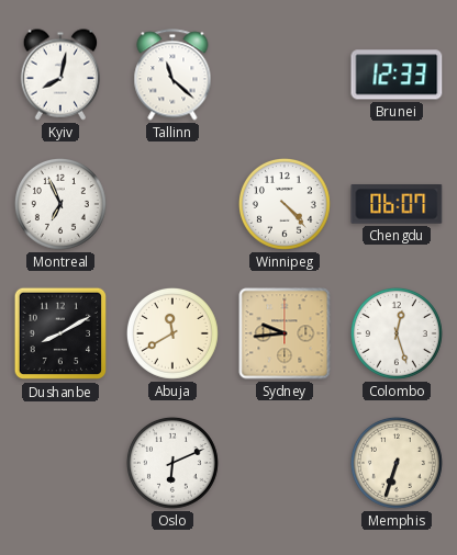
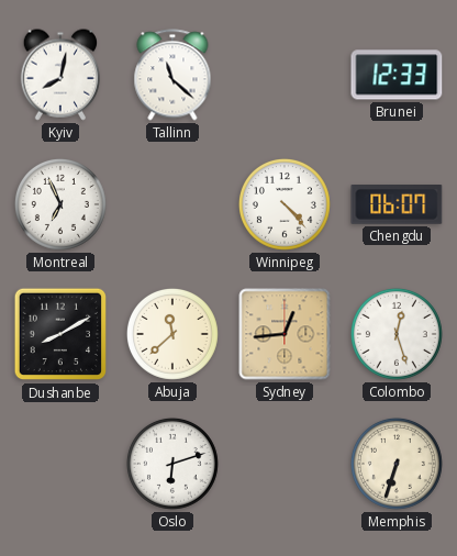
Abuja: 11:40 -> 11:38 (172, 334)
Sydney: 9:44 -> 12:44 (285, 334)
Oslo: 6:11 -> 6:12 (172, 464)
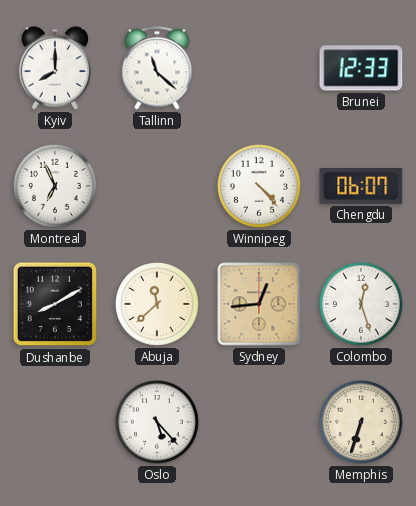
Kyiv: 8:02 -> 8:00 (54, 68)
Oslo: 6:12 -> 5:23 (157, 422)
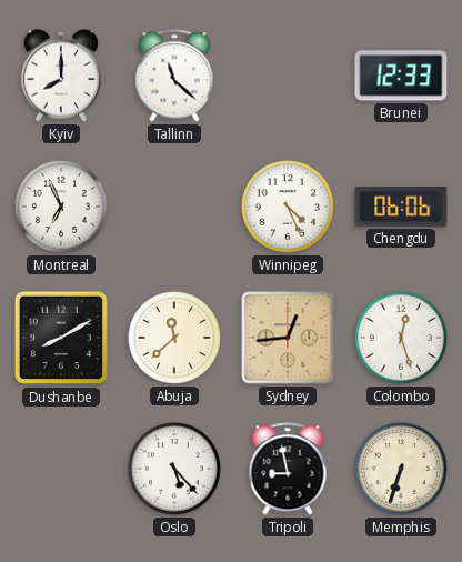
Winnipeg: 4:23 -> 4:26 (288, 207)
Chengdu: 06:07 -> 06:06 (401, 208)
Tripoli: none -> 8:58 (288, 469)
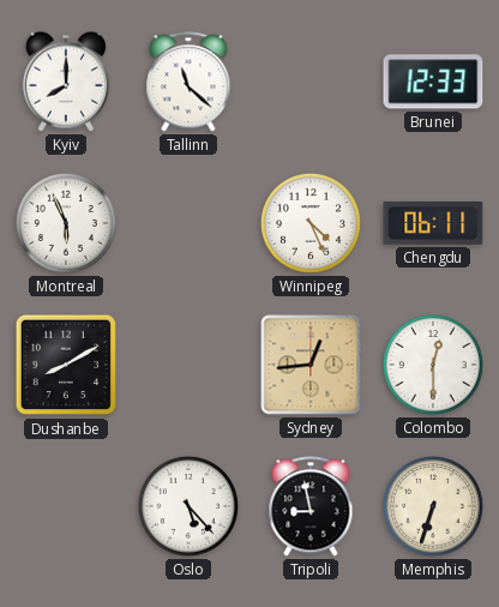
Montreal: 6:56 -> 5:56 (66, 223)
Chengdu: 06:06 -> 06:11 (433, 224)
Abuja: 11:38 -> none (174, 338)
Colombo: 12:27 -> 12:30 (433, 365)
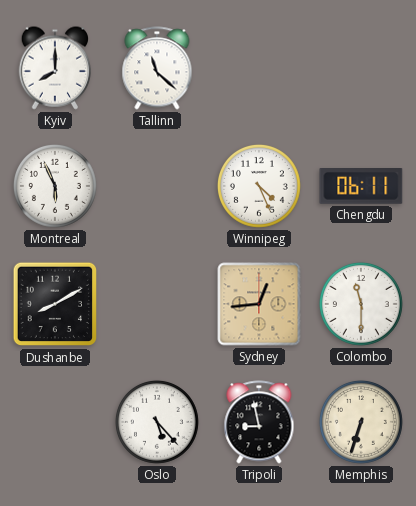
Brunei: 12:33 -> none (433, 82)
Colombo: 12:30 -> 11:30 (361, 304)
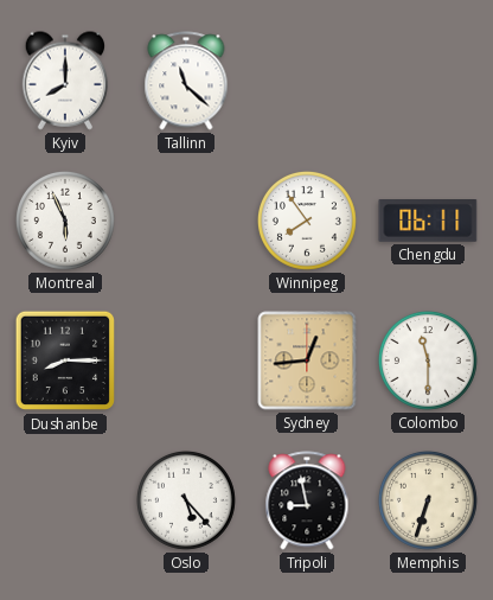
Winnipeg: 4:26 -> 7:54 (307, 221)
Dushanbe: 8:10 -> 8:15 (65, 360)
